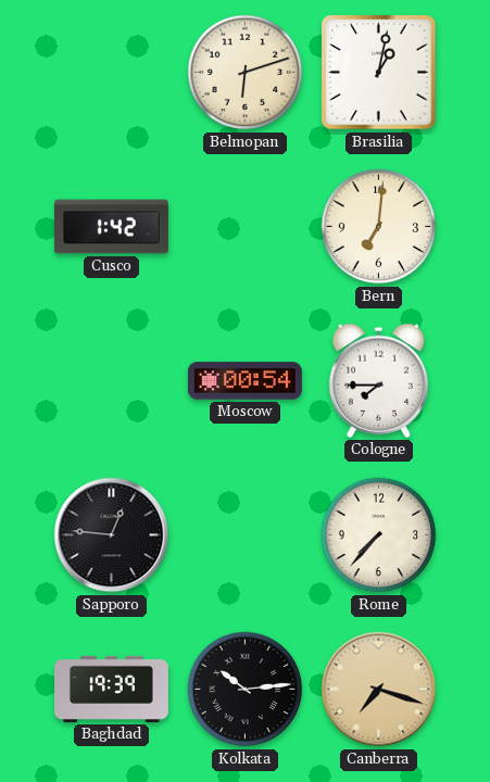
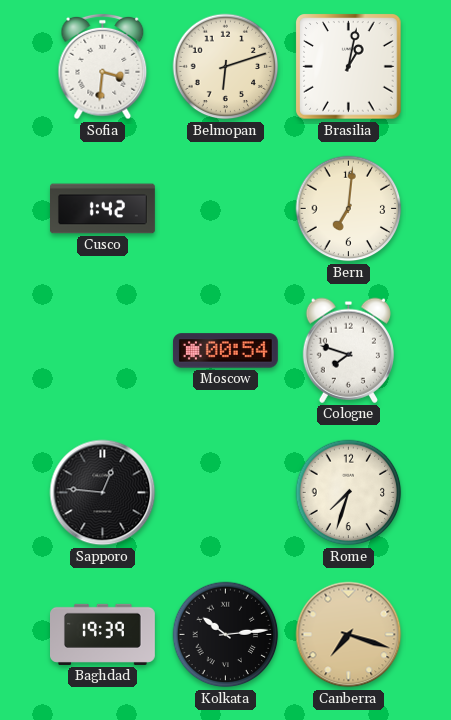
Sofia: none -> 3:31 (103, 67)
Cologne: 7:45 -> 7:48 (348, 350)
Rome: 7:37 -> 7:33 (349, 493)
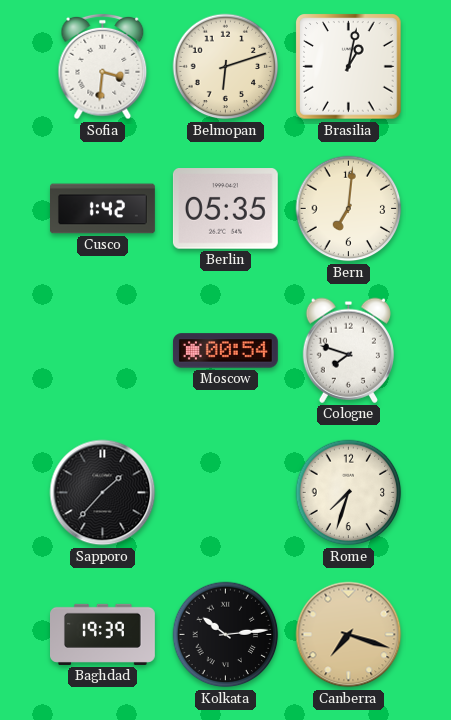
Berlin: none -> 05:35 (225, 209)
Sapporo: 12:46 -> 1:37 (103, 493)
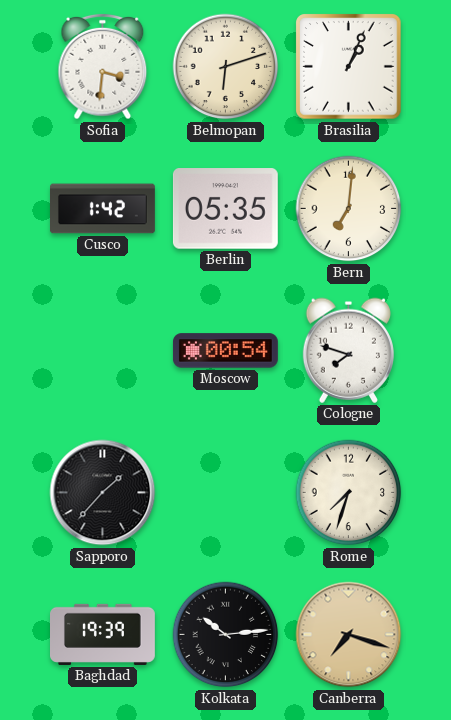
Brasilia: 1:02 -> 1:04 (349, 67)
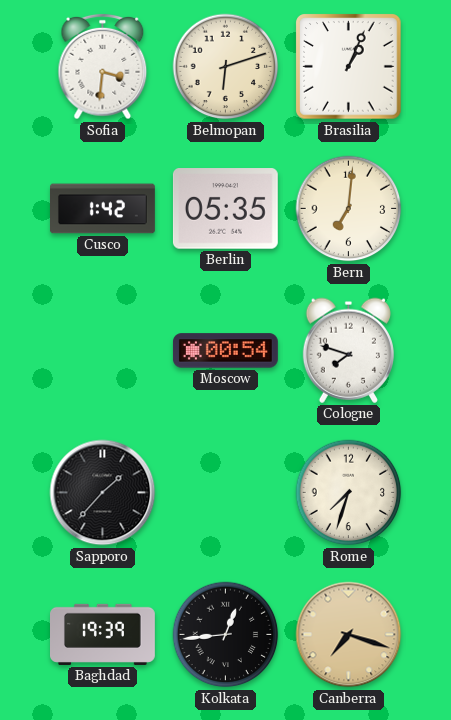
Kolkata: 10:14 -> 12:44 (226, 635)
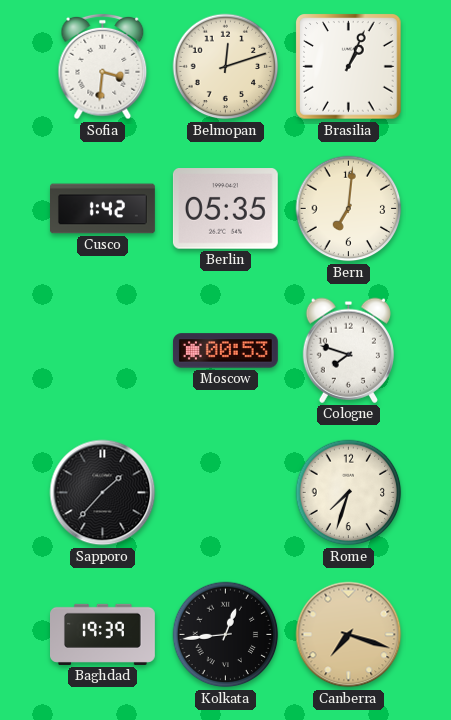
Belmopan: 6:12 -> 12:12 (226, 67)
Moscow: 00:54 -> 00:53 (225, 351)
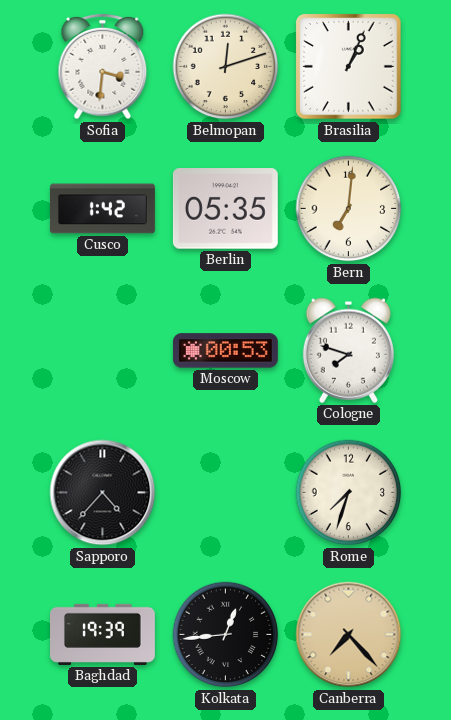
Sapporo: 1:37 -> 4:37 (103, 493)
Canberra: 7:18 -> 7:23 (349, 635)
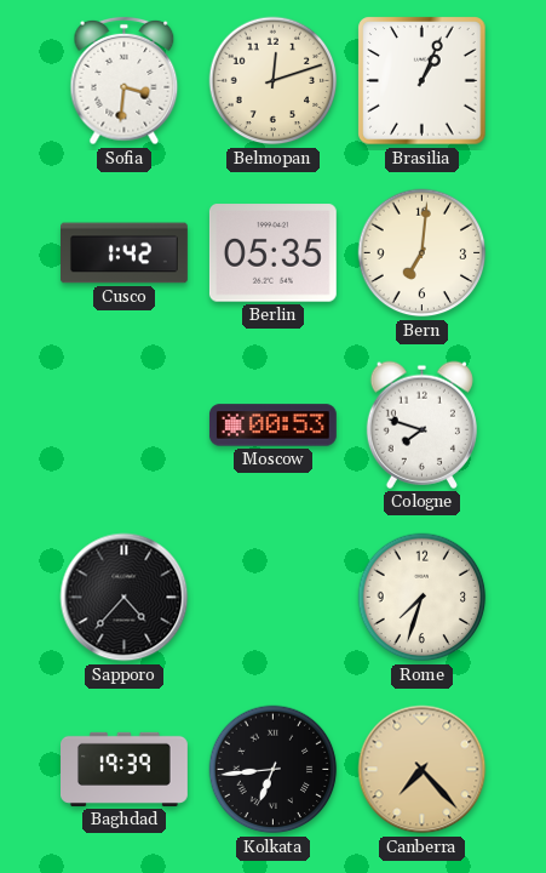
Kolkata: 12:44 -> 6:44 (274, 770)
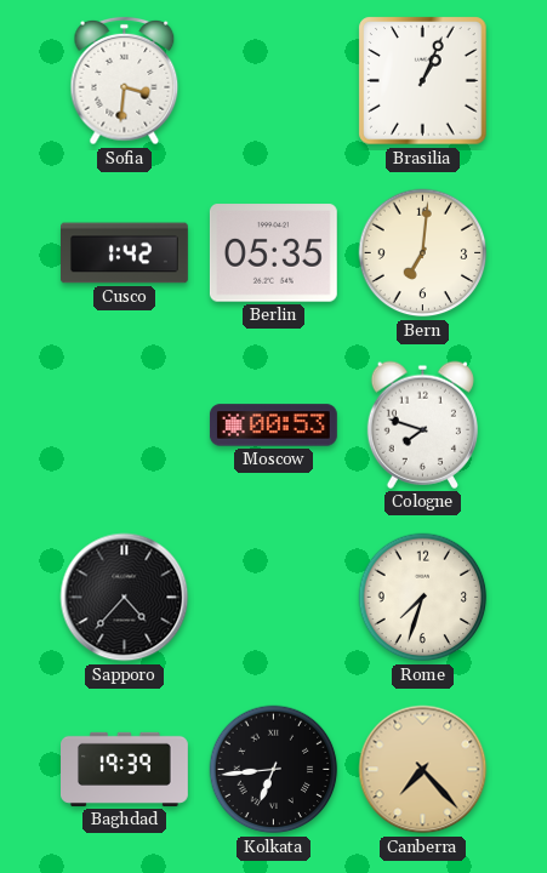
Belmopan: 12:12 -> none (274, 81)
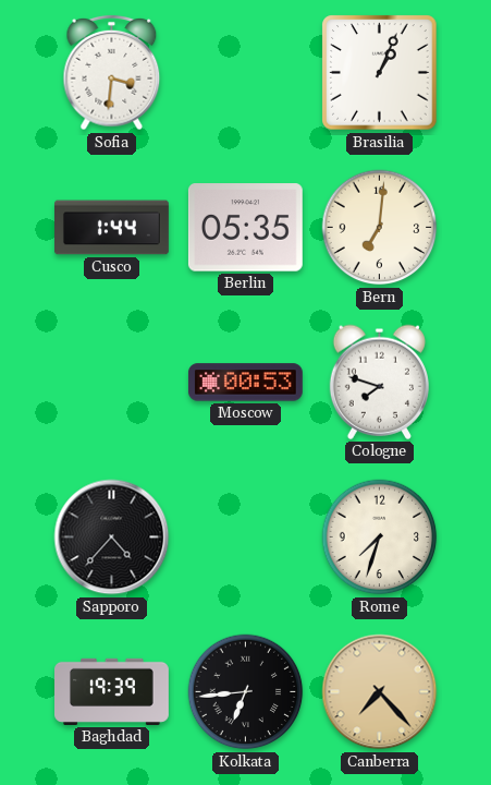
Cusco: 1:42 -> 1:44 (112, 228)
